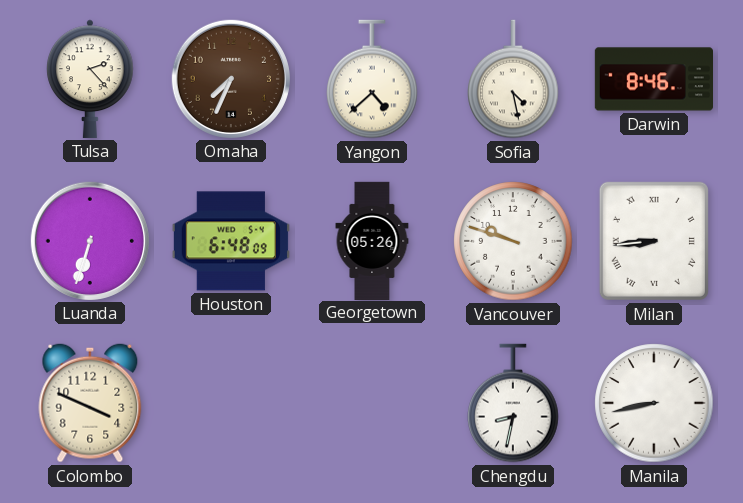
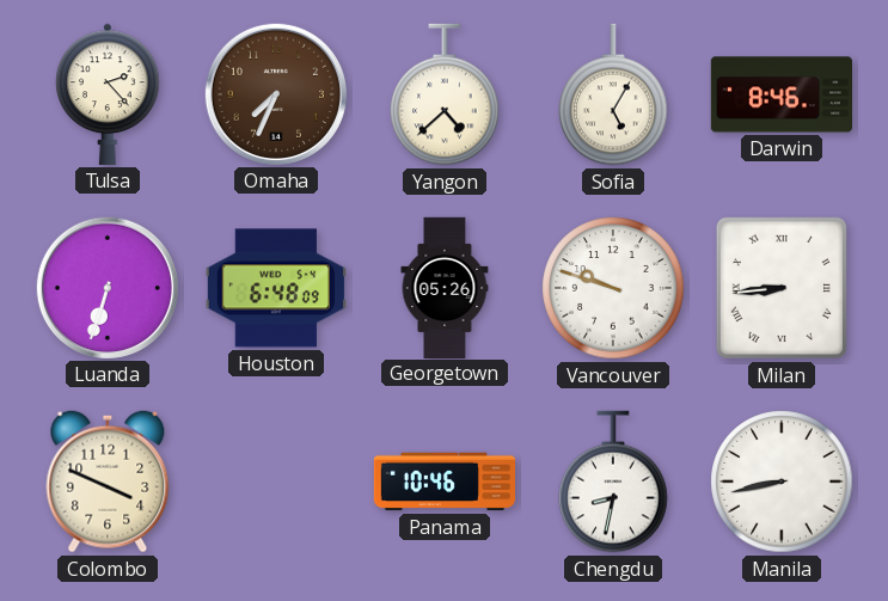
Sofia: 4:28 -> 5:05 (613, 94)
Panama: none -> 10:46 (443, 482)
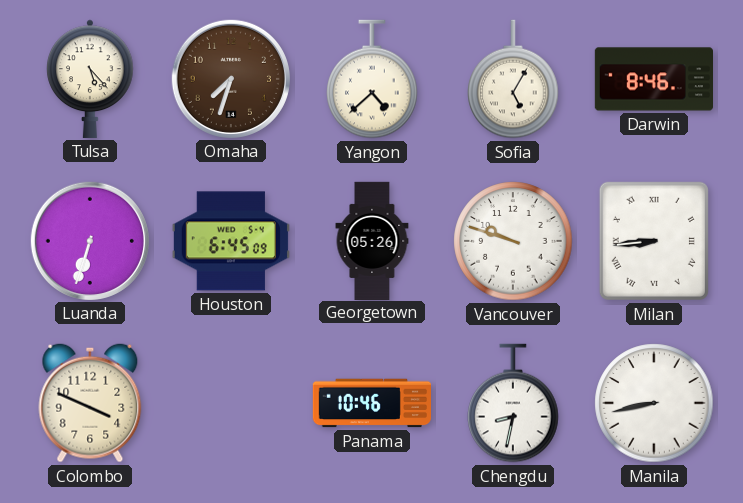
Tulsa: 2:23 -> 5:23 (90, 79)
Omaha: 7:34 -> 7:33 (231, 79)
Houston: 6:48 -> 6:45 (231, 241)
